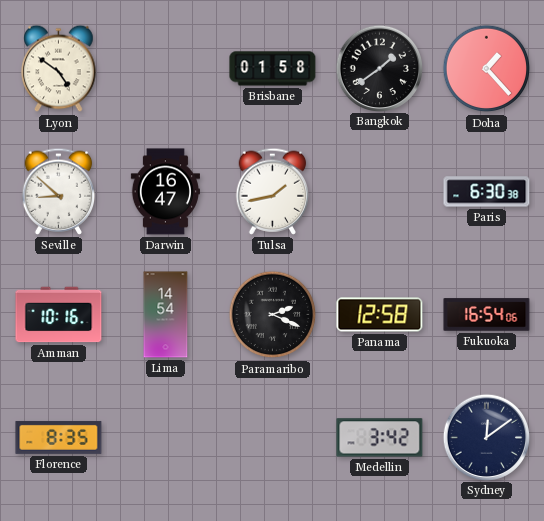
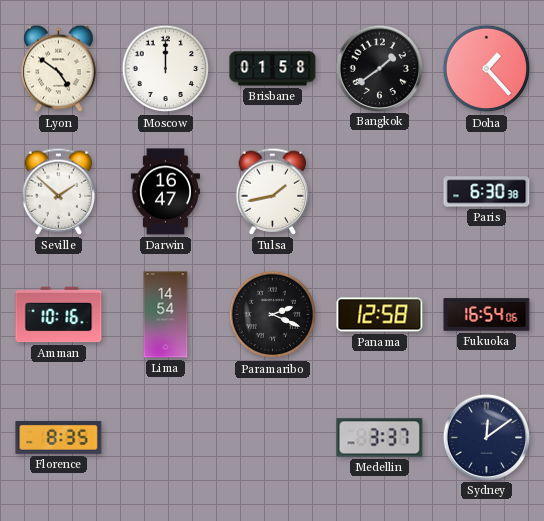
Moscow: none -> 12:00 (166, 69)
Seville: 8:52 -> 1:52 (59, 191)
Medellin: 3:42 -> 3:37 (380, 438)
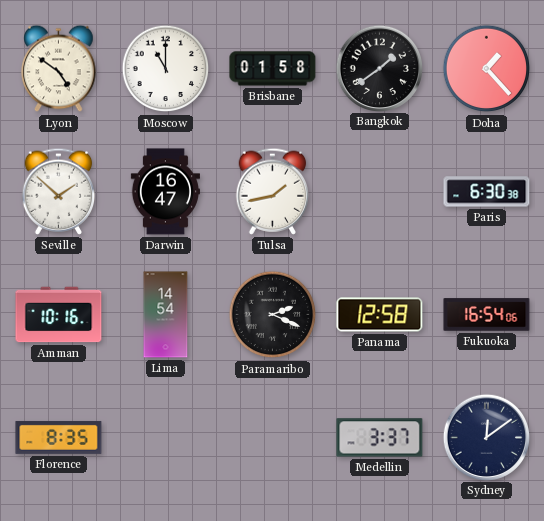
Moscow: 12:00 -> 11:00 (166, 69)
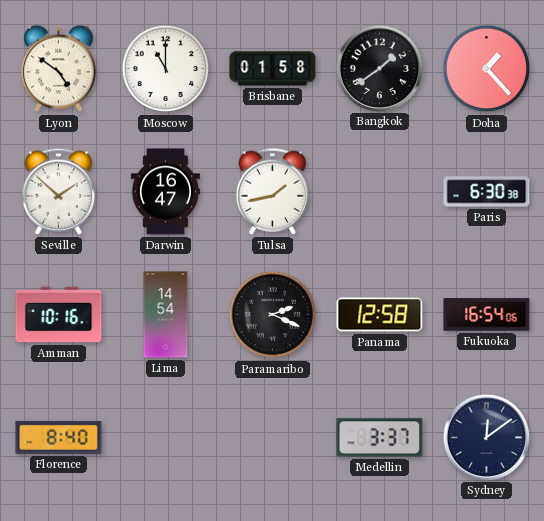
Florence: 8:35 -> 8:40 (59, 437)
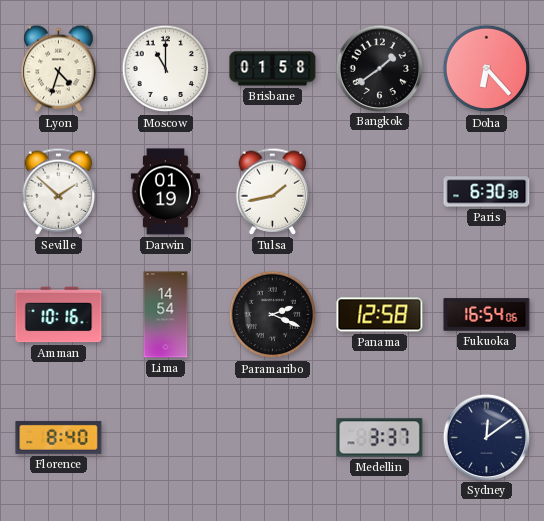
Lyon: 4:51 -> 4:33 (59, 69)
Doha: 1:23 -> 6:23 (487, 69)
Darwin: 16:47 -> 01:19 (165, 192)
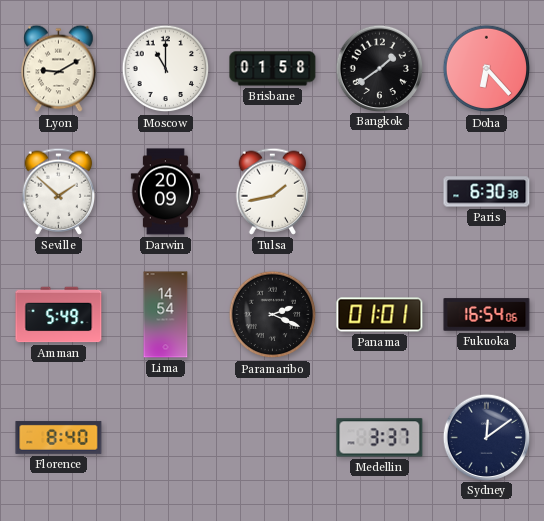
Lyon: 4:33 -> 9:10 (59, 69)
Darwin: 01:19 -> 20:09 (165, 192)
Amman: 10:16 -> 5:49 (59, 315)
Panama: 12:58 -> 01:01 (380, 315)
